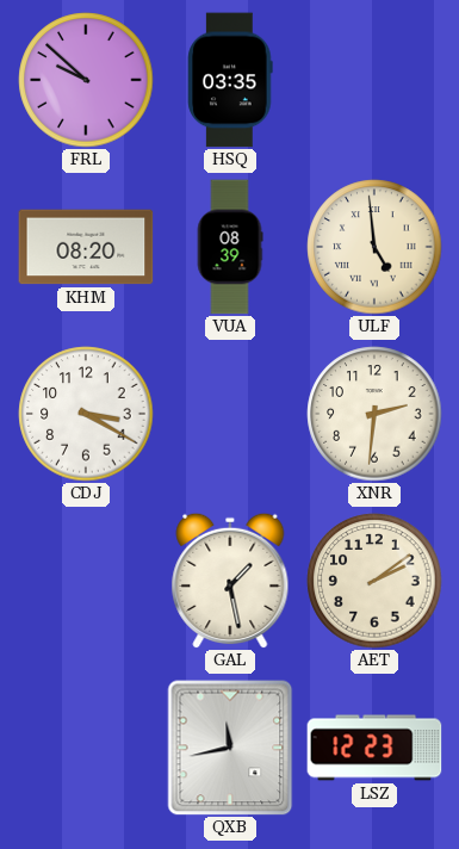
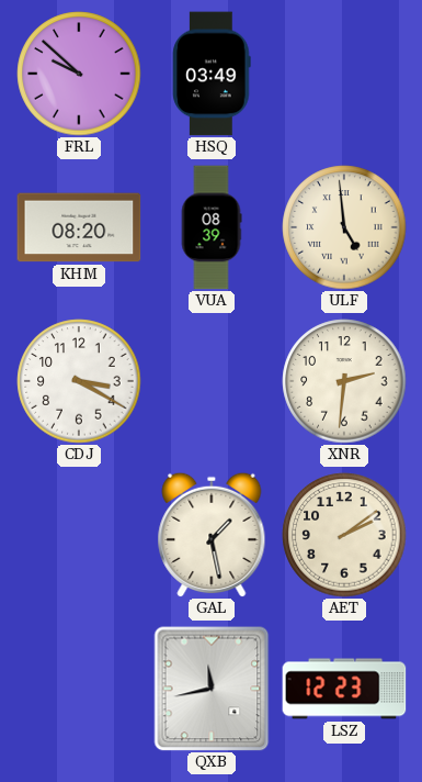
HSQ: 03:35 -> 03:49 (212, 74)
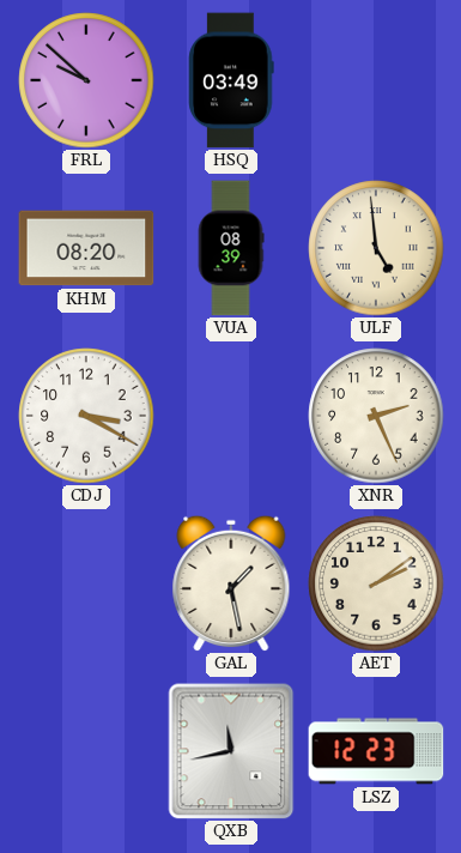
XNR: 2:31 -> 2:26 (376, 416)
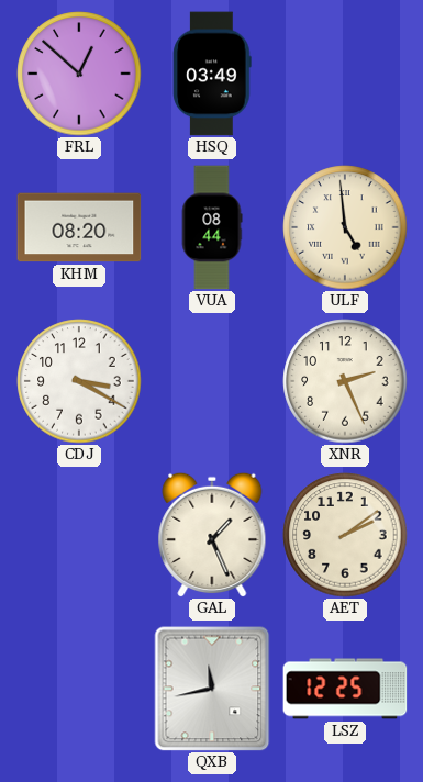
FRL: 9:52 -> 12:52 (79, 74)
VUA: 08:39 -> 08:44 (212, 227)
GAL: 1:28 -> 1:26 (212, 535)
LSZ: 12:23 -> 12:25 (345, 689)
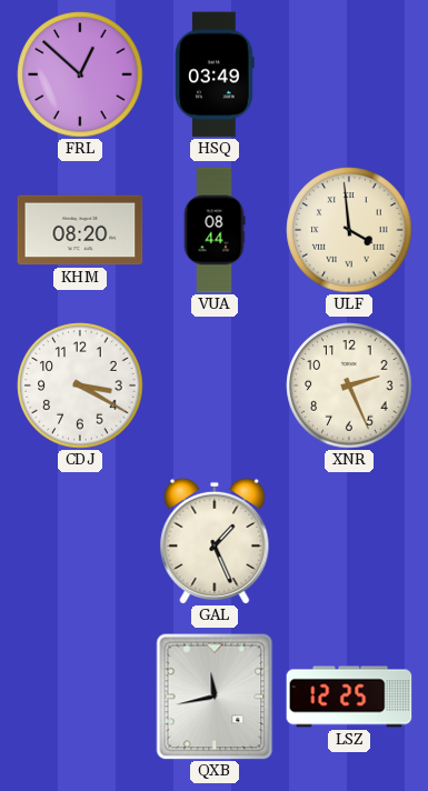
ULF: 4:59 -> 3:59 (349, 230)
AET: 2:09 -> none (345, 535)
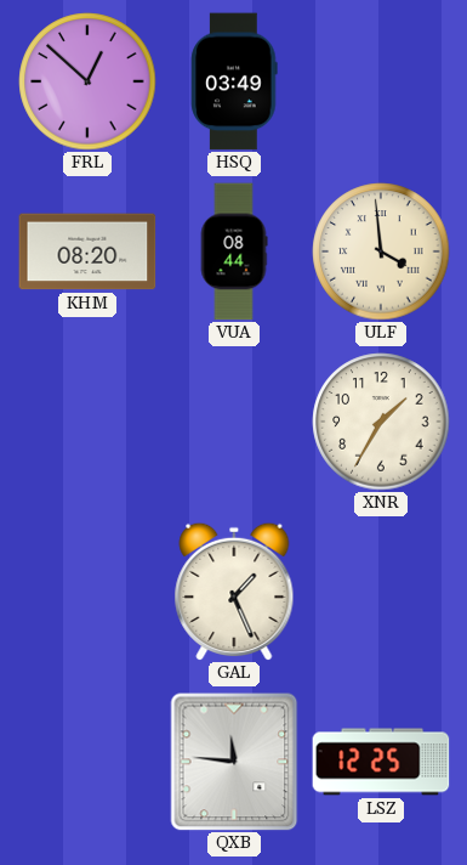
CDJ: 3:20 -> none (80, 386)
XNR: 2:26 -> 1:35 (381, 422)
QXB: 11:43 -> 11:46 (234, 762)
